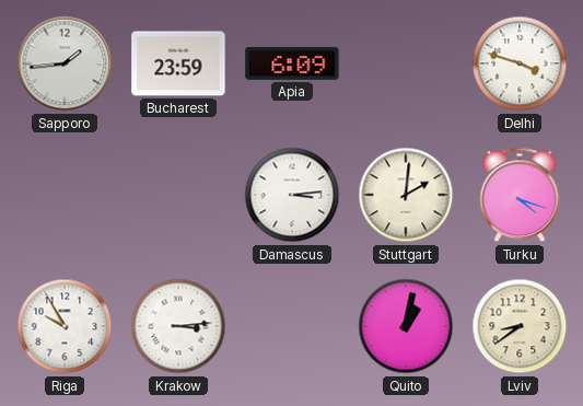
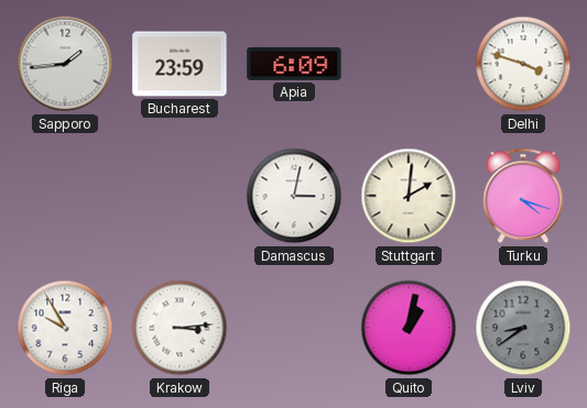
Damascus: 3:14 -> 3:02 (294, 196)
Lviv dial: cream -> grey (523, 328)
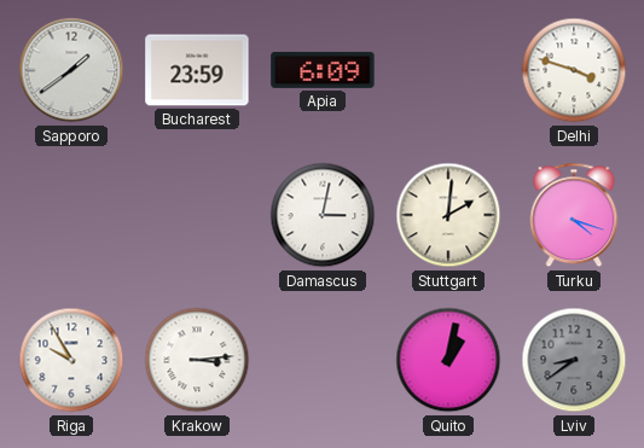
Sapporo: 1:44 -> 1:39 (71, 70)
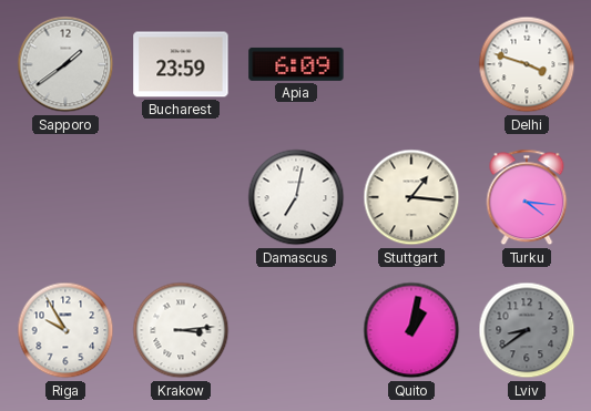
Damascus: 3:02 -> 7:02 (296, 197)
Stuttgart: 2:01 -> 1:16 (411, 197)
Turku: 4:18 -> 4:16 (527, 197)
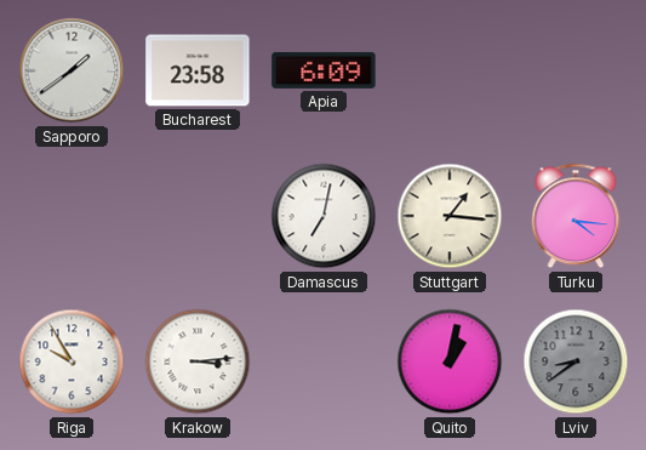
Bucharest: 23:59 -> 23:58 (198, 70)
Delhi: 3:48 -> none (527, 64)
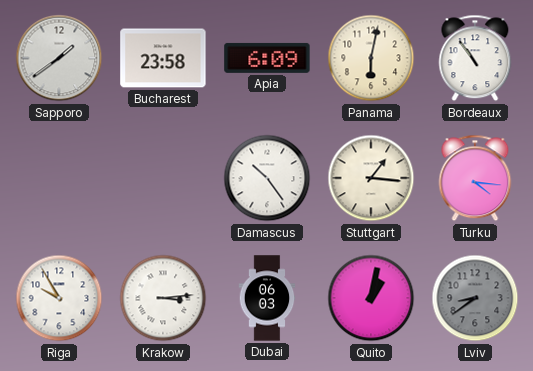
Panama: none -> 6:02 (371, 58)
Bordeaux: none -> 10:54 (475, 58)
Damascus: 7:02 -> 10:24 (267, 178)
Dubai: none -> 06:03 (267, 298)
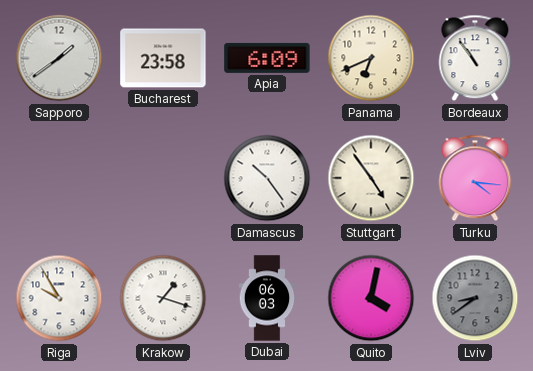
Panama: 6:02 -> 6:41 (371, 58)
Stuttgart: 1:16 -> 4:54 (371, 178)
Krakow: 3:14 -> 1:18 (163, 298)
Quito: 1:02 -> 4:02 (371, 298)
